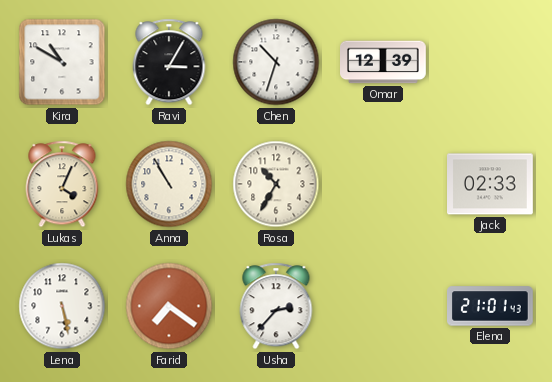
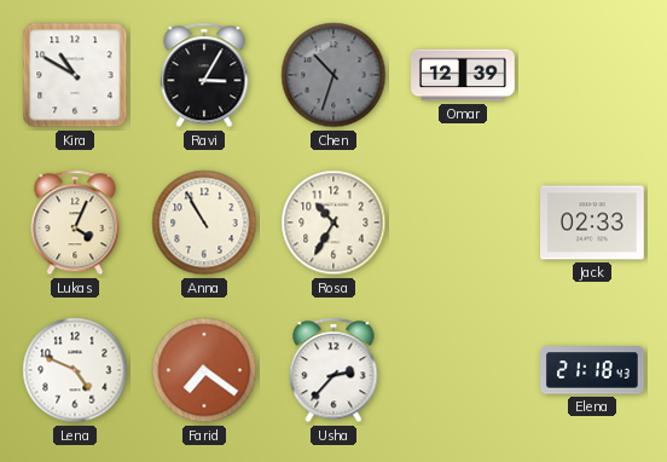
Chen dial: white -> grey (333, 75)
Lena: 5:28 -> 4:49 (75, 370)
Elena: 21:01 -> 21:18 (593, 370)
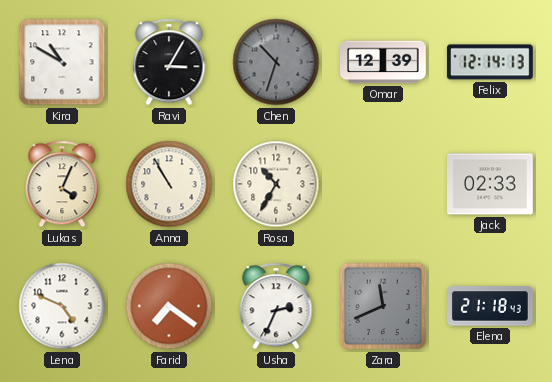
Felix: none -> 12:14 (490, 62)
Usha: 2:37 -> 2:34 (276, 306)
Zara: none -> 11:41 (383, 306)
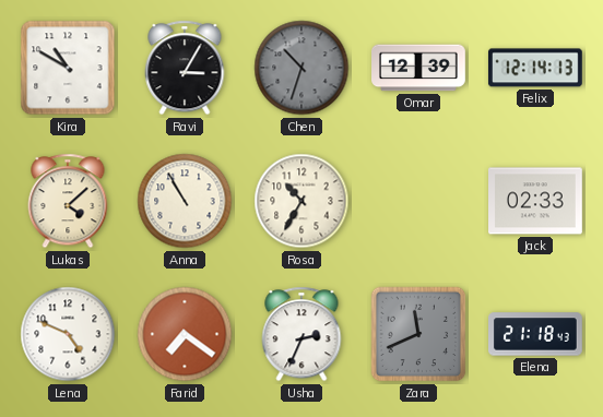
Lukas: 4:04 -> 4:08 (68, 201)
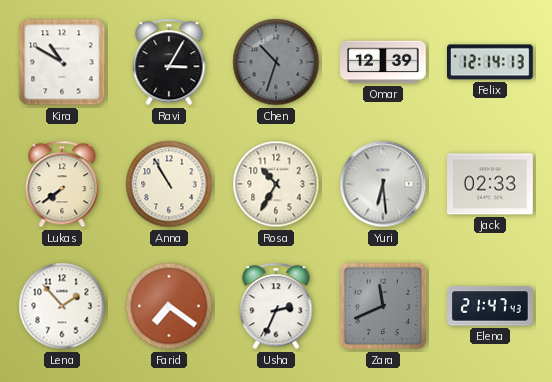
Lukas: 4:08 -> 7:39 (62, 184)
Yuri: none -> 6:29 (383, 184)
Lena: 4:49 -> 1:53 (62, 306)
Elena: 21:18 -> 21:47 (491, 306)
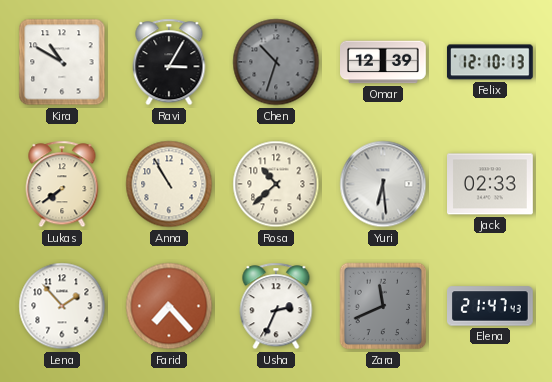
Felix: 12:14 -> 12:10 (490, 62)
Rosa: 10:35 -> 10:38 (276, 184)
Farid: 7:21 -> 7:23 (169, 306)
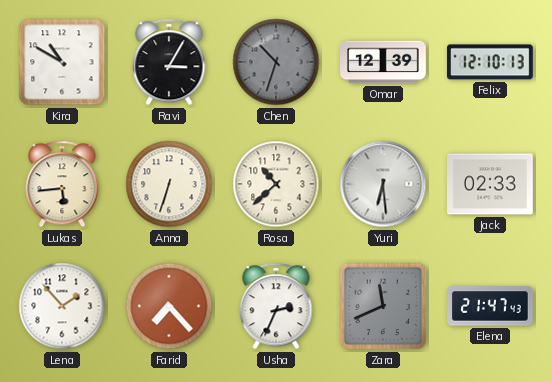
Lukas: 7:39 -> 5:44 (62, 184)
Anna: 10:55 -> 6:33 (169, 184)
